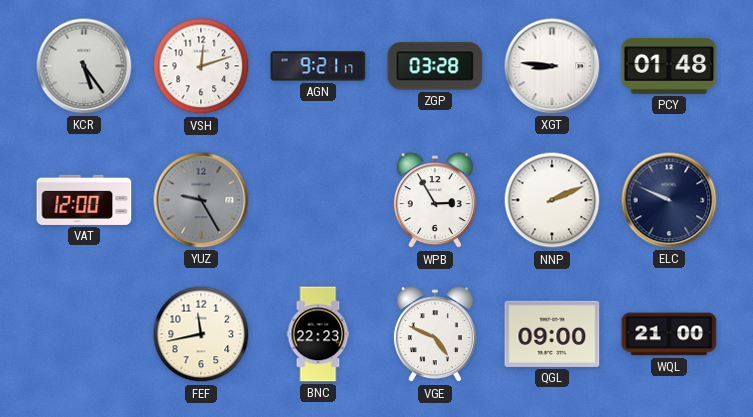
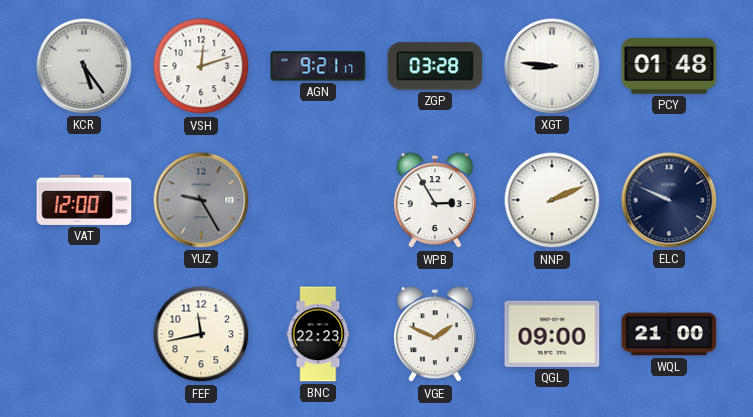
VGE: 4:49 -> 1:49 (435, 335)
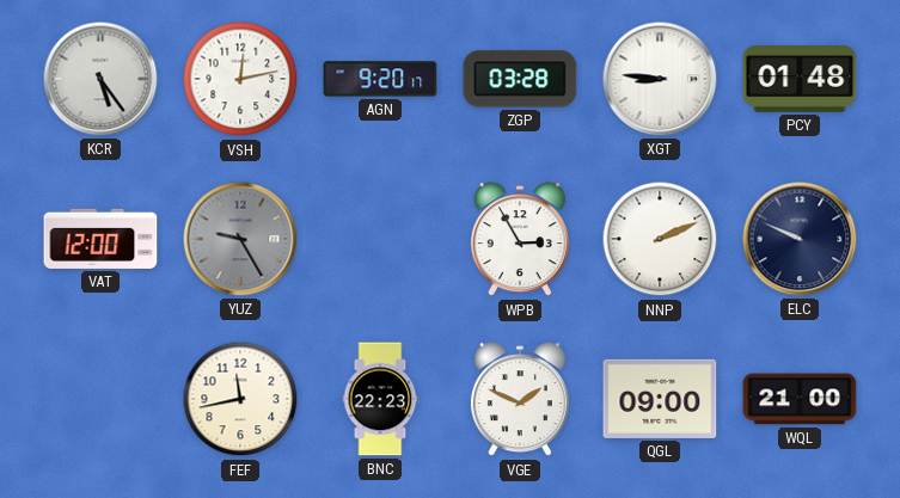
VSH: 12:12 -> 12:13 (240, 79)
AGN: 9:21 -> 9:20 (380, 79)
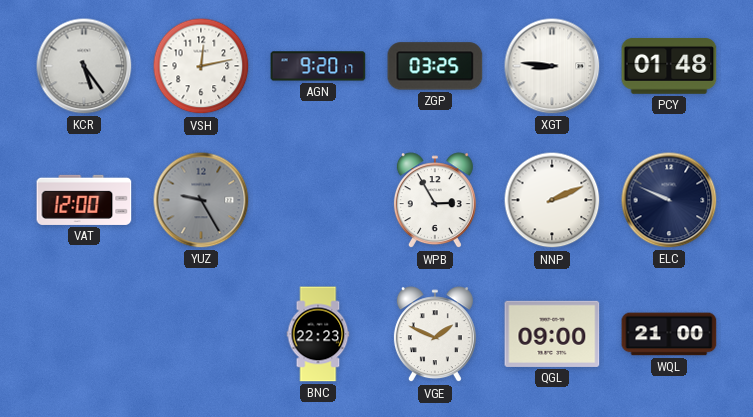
ZGP: 03:28 -> 03:25 (435, 66)
FEF: 11:43 -> none (240, 399)
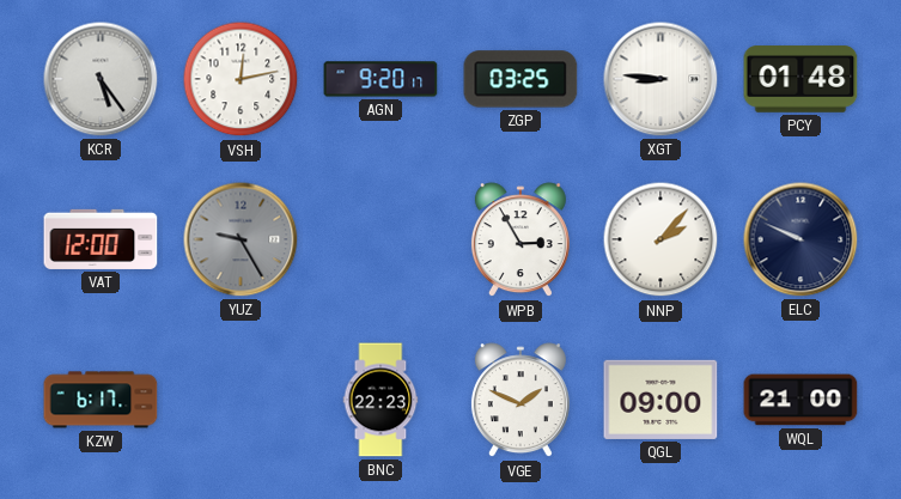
NNP: 2:11 -> 2:07 (660, 239)
KZW: none -> 6:17 (101, 400)
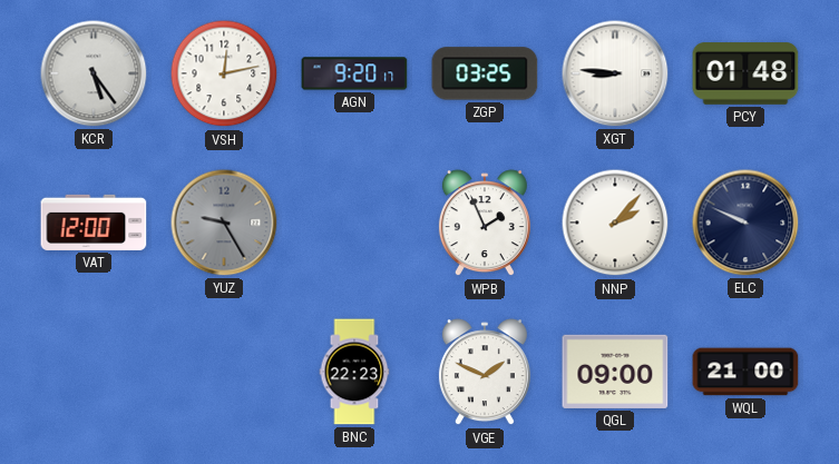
WPB: 2:55 -> 1:56 (485, 224)
KZW: 6:17 -> none (101, 400)
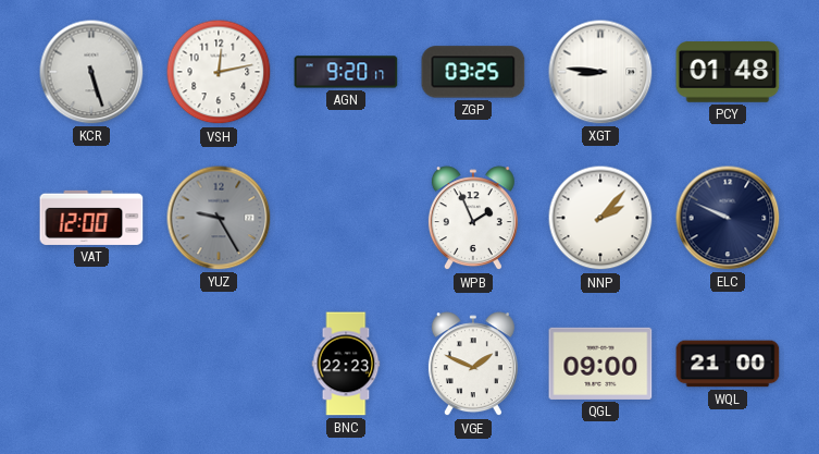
KCR: 5:24 -> 5:27 (91, 72)
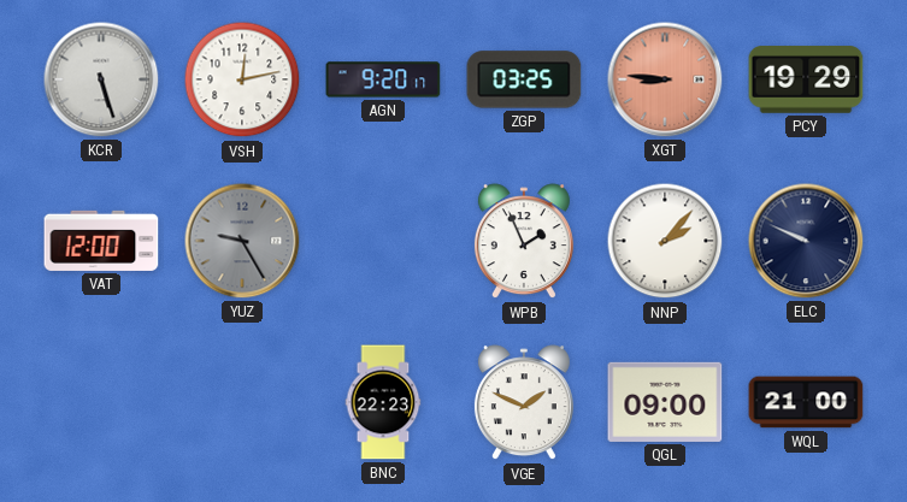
XGT dial: white -> salmon (665, 79)
PCY: 01:48 -> 19:29 (806, 79)
